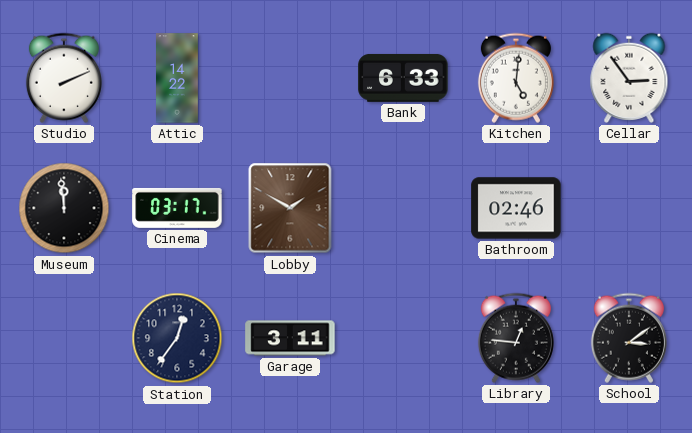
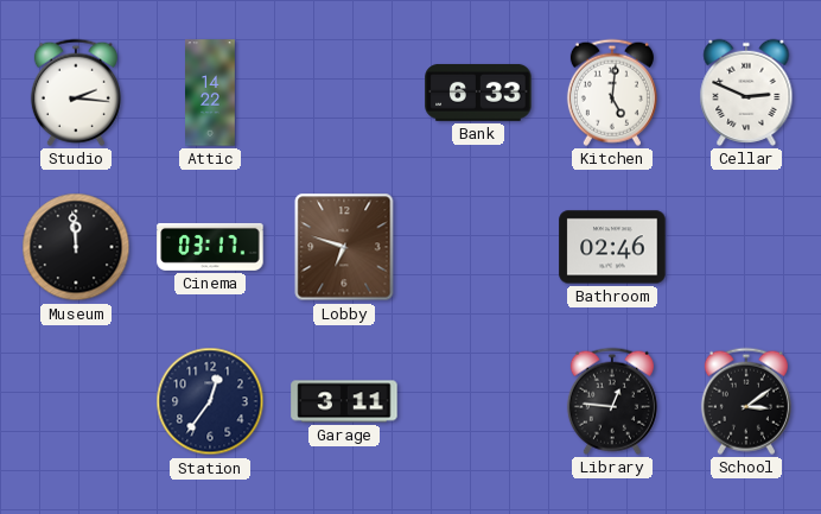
Studio: 2:11 -> 2:16 (76, 93)
Cellar: 2:54 -> 2:49 (746, 93)
Lobby: 1:50 -> 6:48 (344, 247)
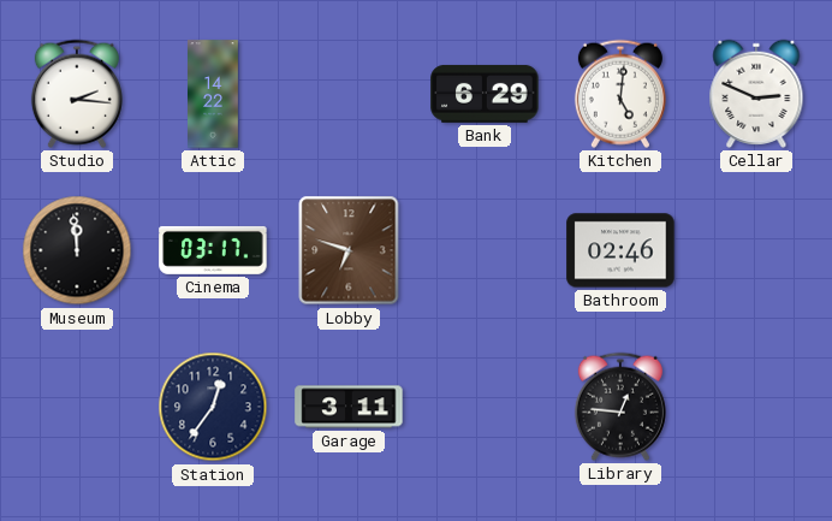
Bank: 6:33 -> 6:29 (485, 94)
School: 3:09 -> none (746, 401)
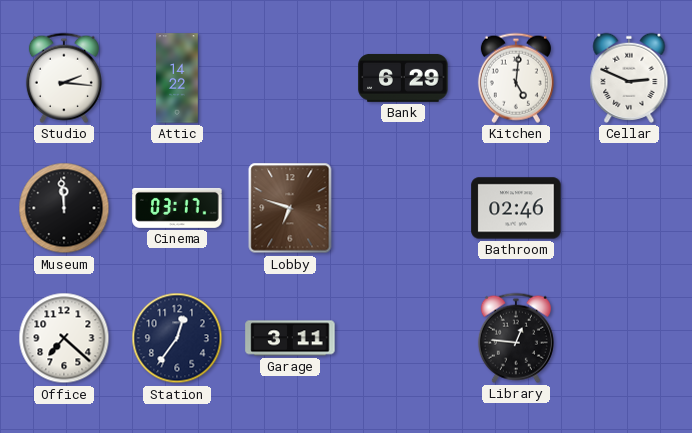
Office: none -> 7:22 (64, 338)
